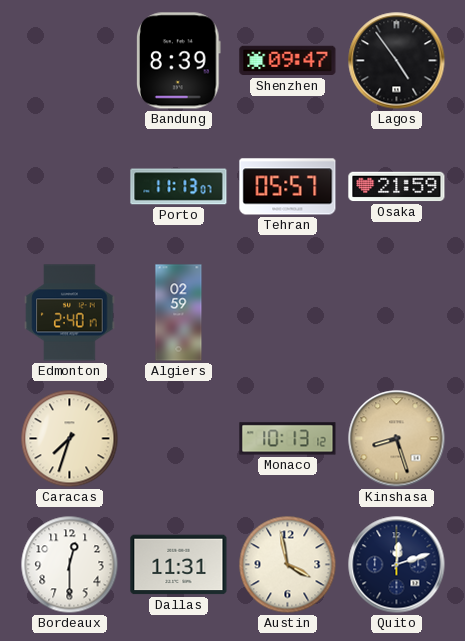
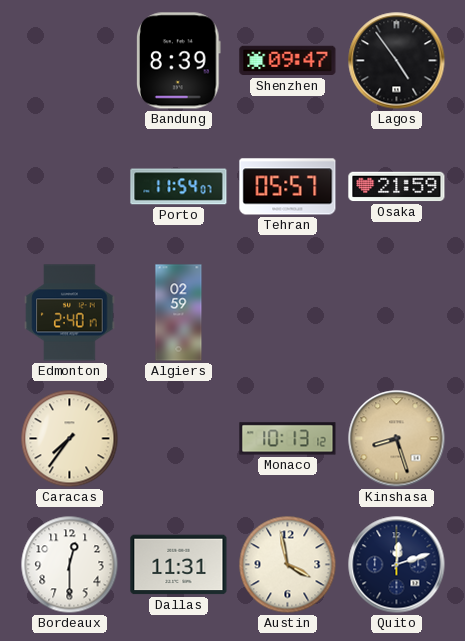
Porto: 11:13 -> 11:54 (179, 187)
Caracas: 7:33 -> 7:36 (70, 439)
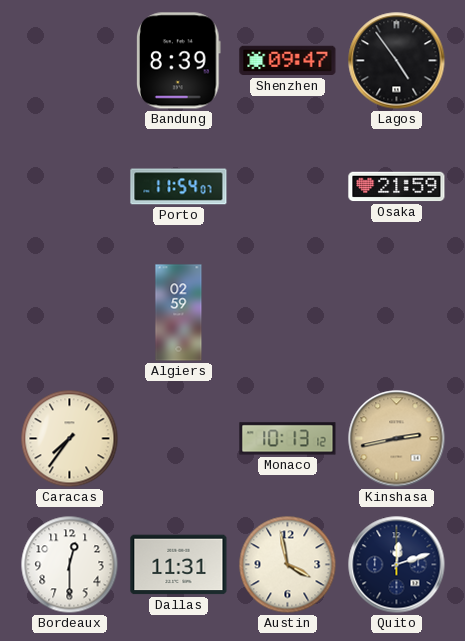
Tehran: 05:57 -> none (288, 187)
Edmonton: 2:40 -> none (70, 313)
Kinshasa: 8:27 -> 2:43 (397, 439)
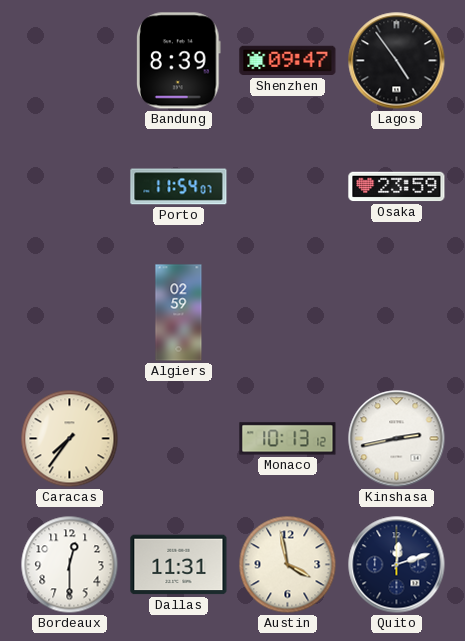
Osaka: 21:59 -> 23:59 (397, 187)
Kinshasa dial: champagne -> white (397, 439)
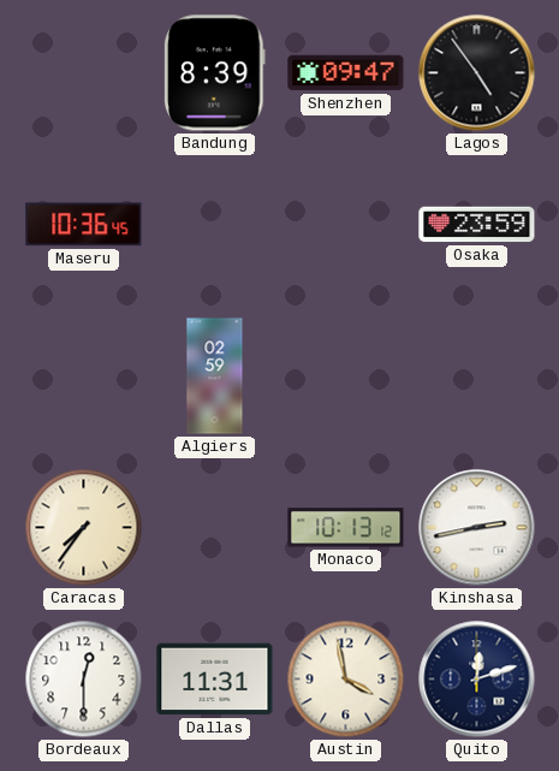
Maseru: none -> 10:36 (84, 225)
Porto: 11:54 -> none (179, 187)
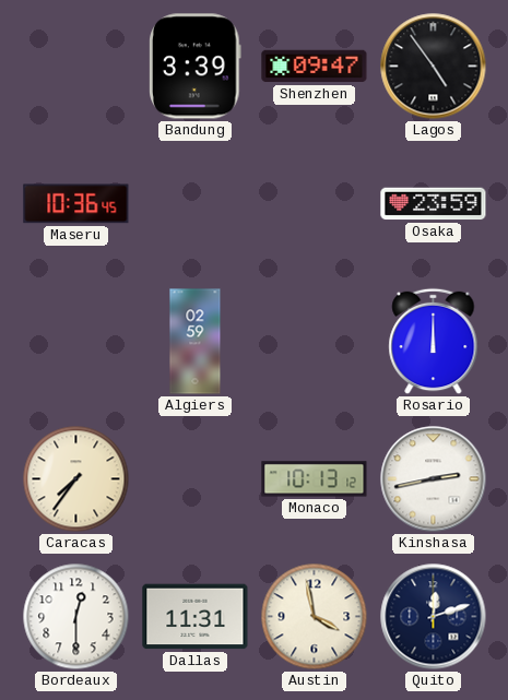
Bandung: 8:39 -> 3:39 (196, 67)
Rosario: none -> 12:00 (434, 342)
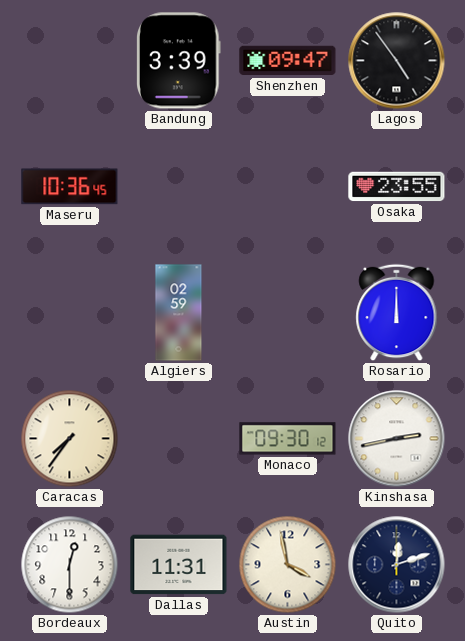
Osaka: 23:59 -> 23:55 (397, 187)
Monaco: 10:13 -> 09:30 (288, 439)
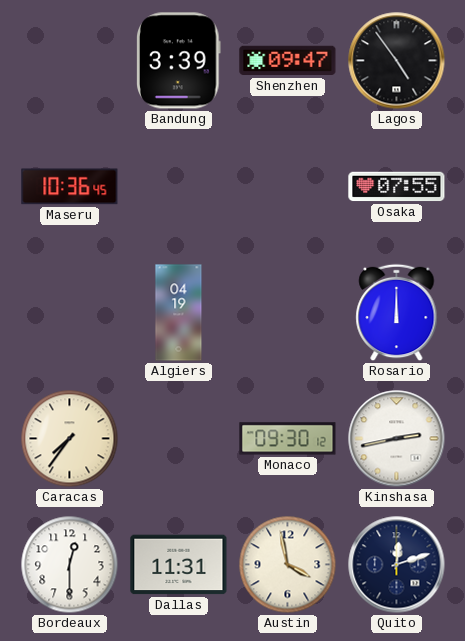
Osaka: 23:55 -> 07:55 (397, 187)
Algiers: 02:59 -> 04:19 (179, 313)
